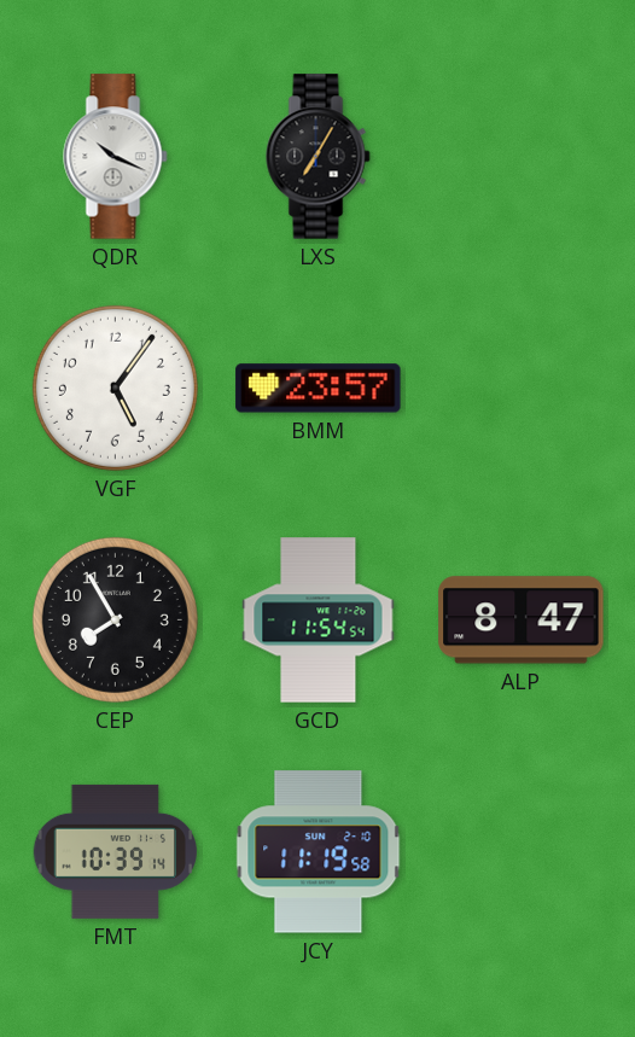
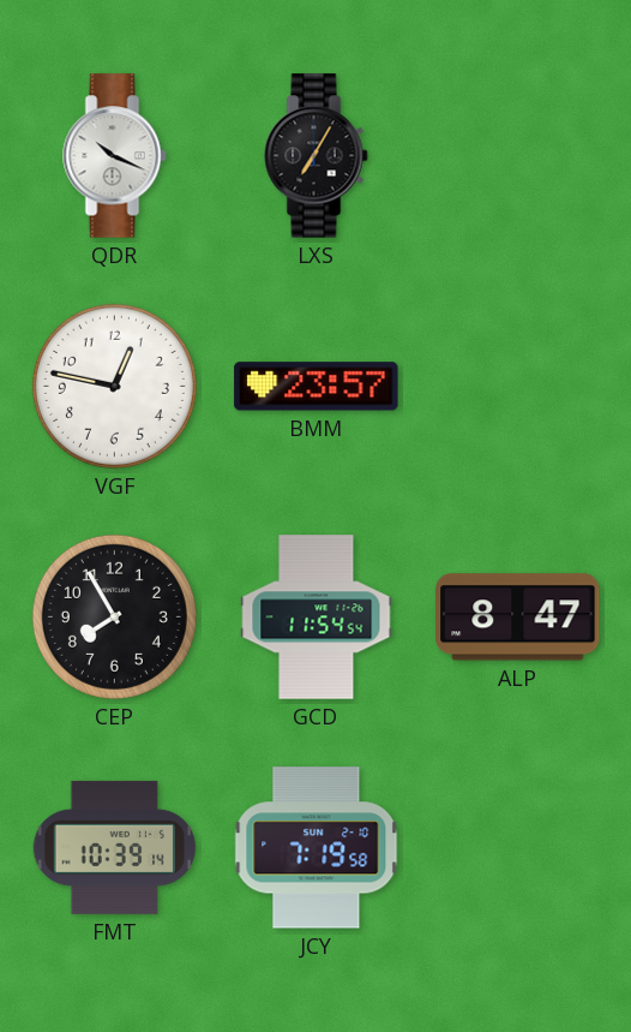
VGF: 5:06 -> 12:47 (114, 386)
JCY: 11:19 -> 7:19 (317, 848)
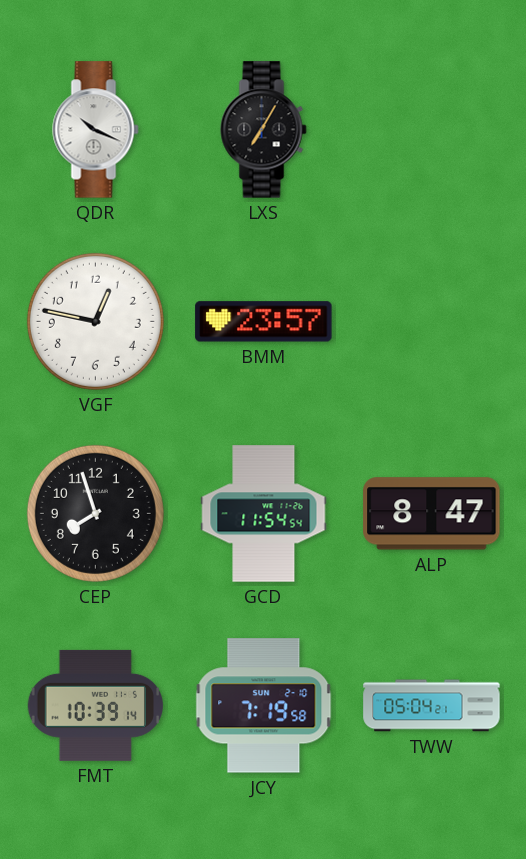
CEP: 7:55 -> 7:57 (95, 513)
TWW: none -> 05:04 (432, 706)
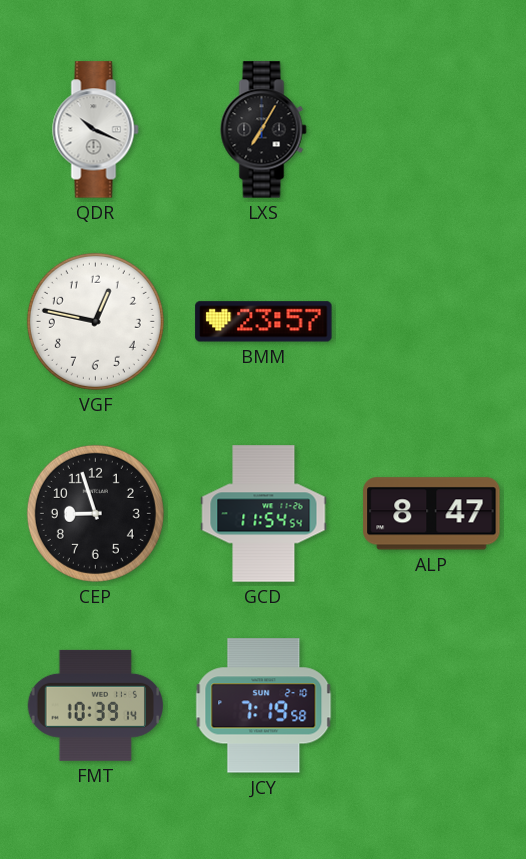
CEP: 7:57 -> 8:57 (95, 513)
TWW: 05:04 -> none (432, 706)
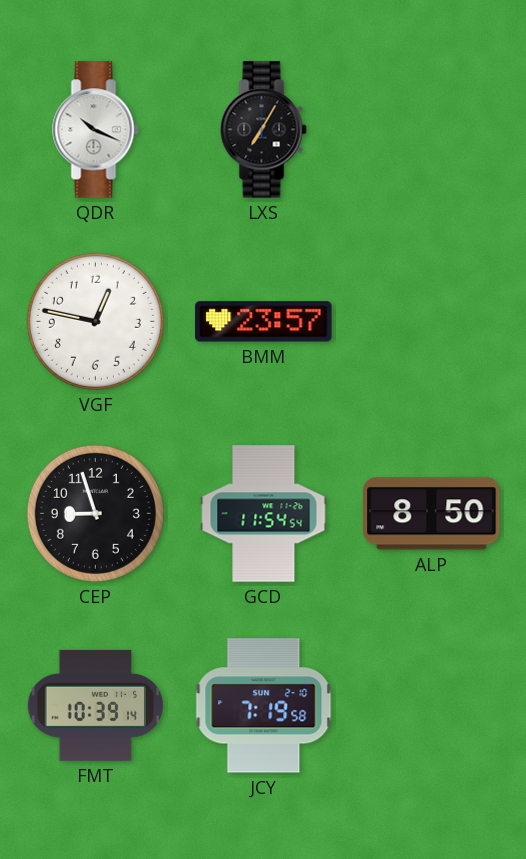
ALP: 8:47 -> 8:50 (432, 514)
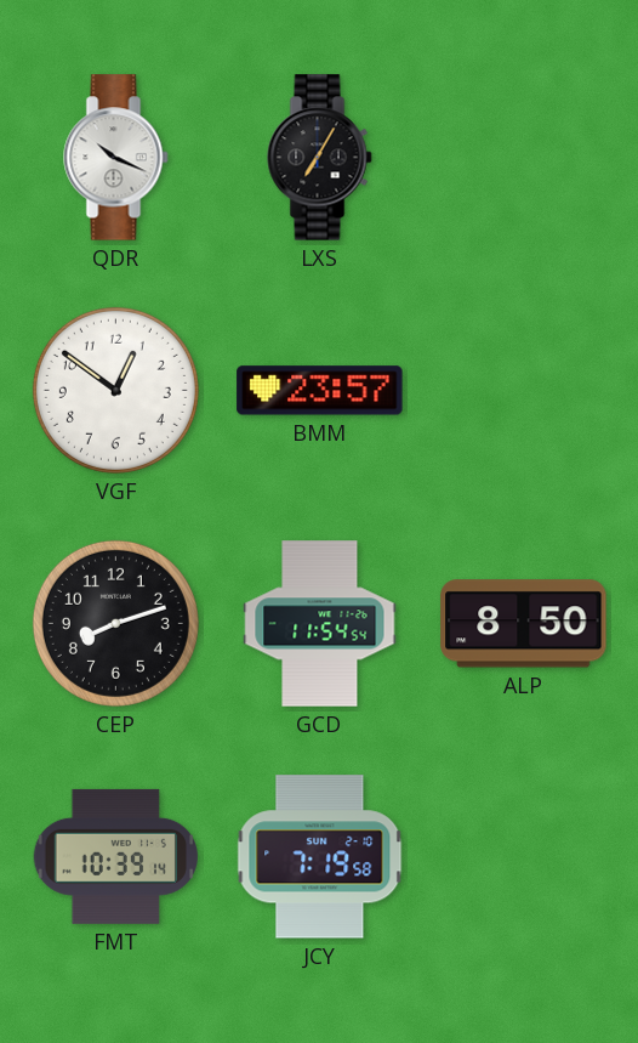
VGF: 12:47 -> 12:51 (115, 390)
CEP: 8:57 -> 8:12 (115, 623)
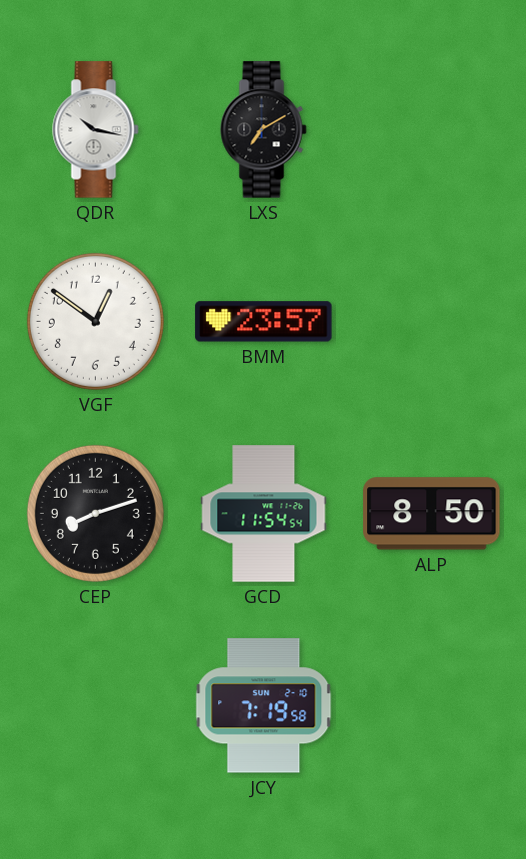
QDR: 10:19 -> 10:17 (96, 130)
LXS: 7:05 -> 7:10 (264, 130)
FMT: 10:39 -> none (115, 856)
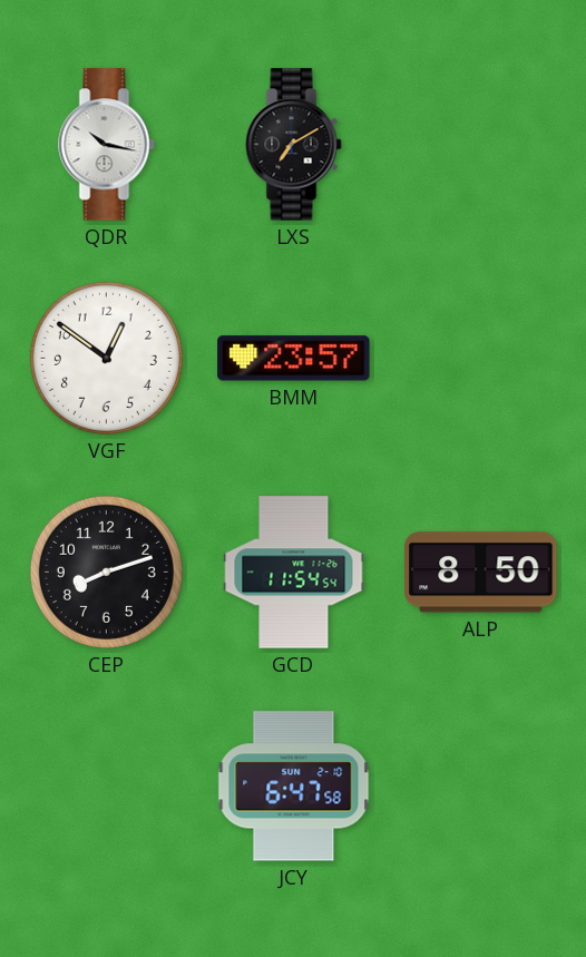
JCY: 7:19 -> 6:47 (294, 787)
